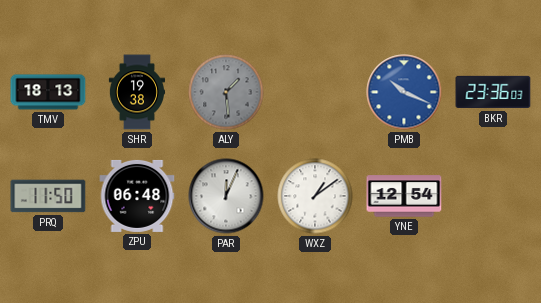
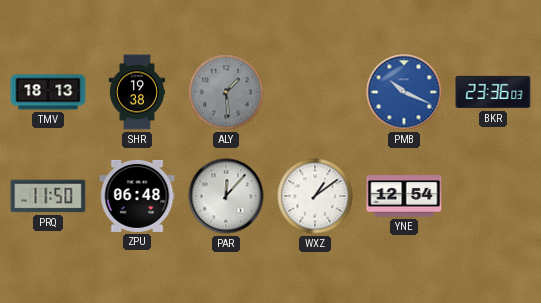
PAR: 12:04 -> 12:07 (226, 196)
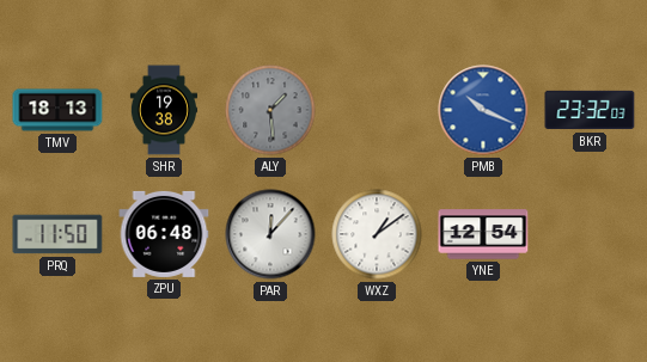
BKR: 23:36 -> 23:32 (590, 110)
